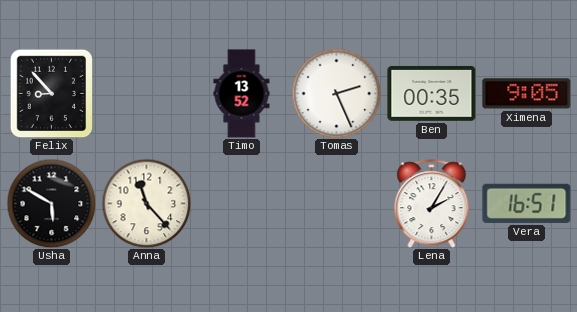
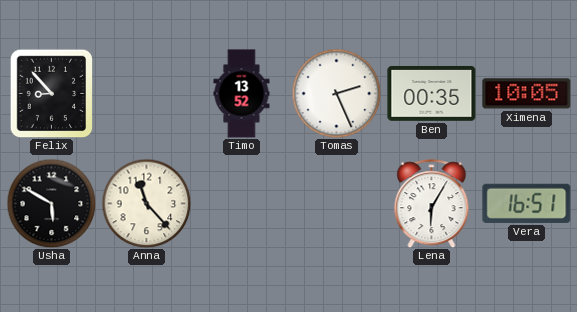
Ximena: 9:05 -> 10:05 (527, 94)
Lena: 2:05 -> 6:05 (432, 204)
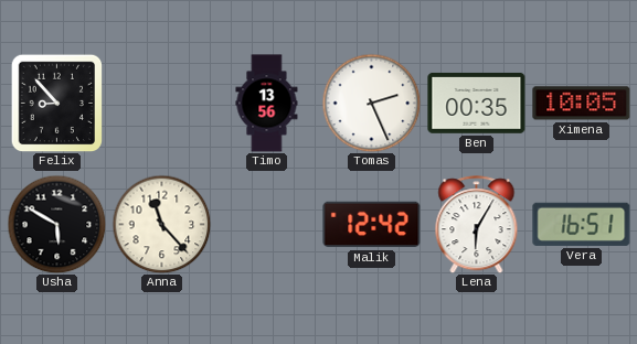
Timo: 13:52 -> 13:56 (267, 104)
Malik: none -> 12:42 (372, 225)
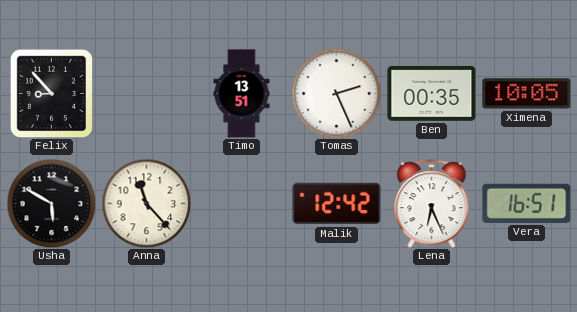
Timo: 13:56 -> 13:51 (242, 94)
Lena: 6:05 -> 6:26 (432, 204)
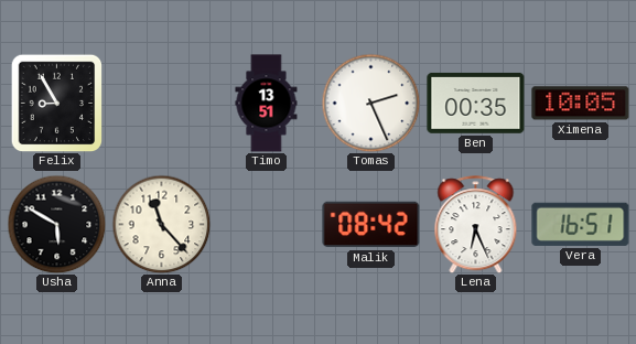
Felix: 8:53 -> 8:55 (57, 103)
Malik: 12:42 -> 08:42 (371, 225)
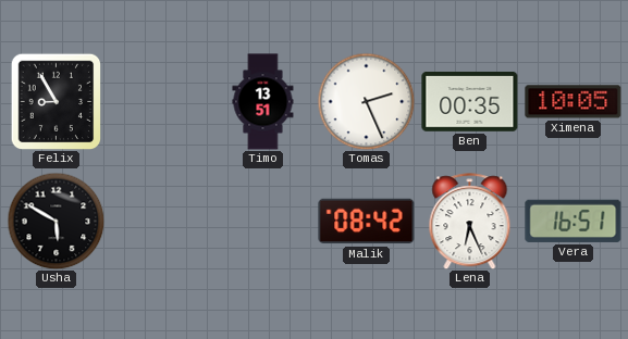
Anna: 11:23 -> none (161, 224)
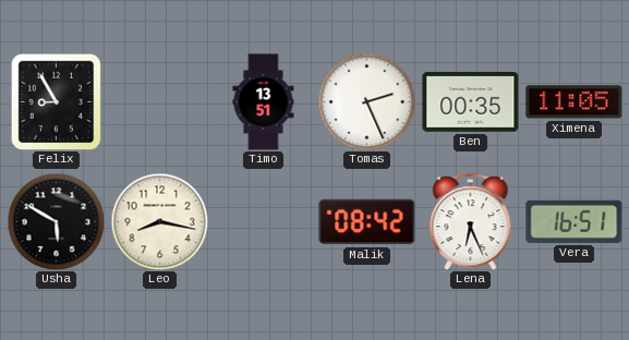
Ximena: 10:05 -> 11:05 (574, 102)
Leo: none -> 8:17 (159, 221)
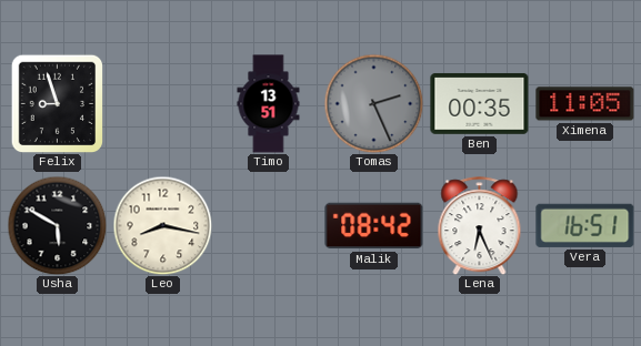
Felix: 8:55 -> 8:57 (58, 103)
Tomas dial: white -> grey (373, 103)
